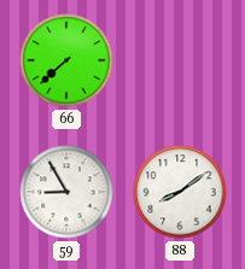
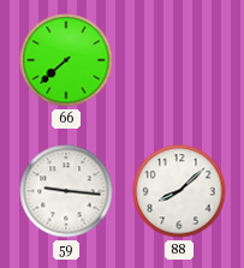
59: 8:55 -> 9:16 (66, 191)
88: 8:09 -> 8:08 (179, 191)
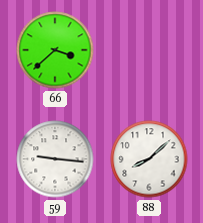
66: 7:38 -> 3:38 (55, 50)
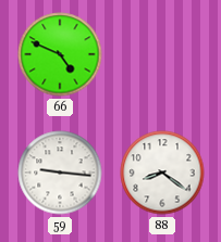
66: 3:38 -> 4:49 (60, 54)
88: 8:08 -> 8:21 (162, 173)
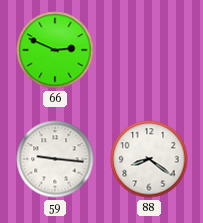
66: 4:49 -> 2:49 (55, 50)
